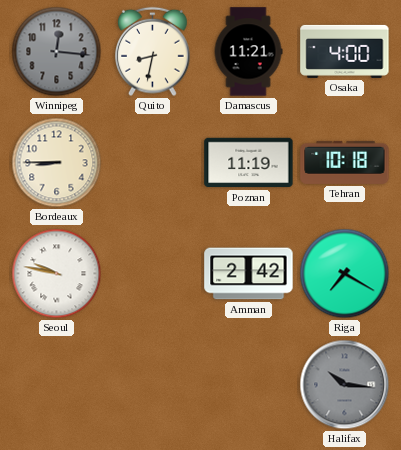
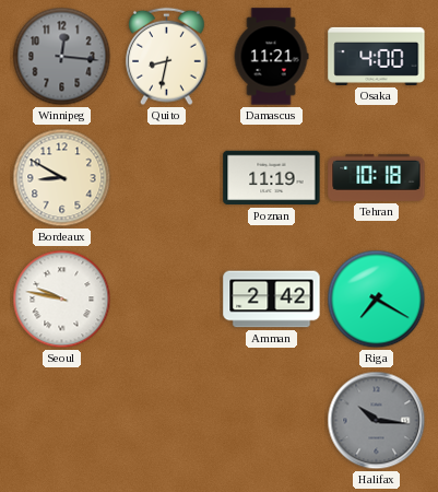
Bordeaux: 8:45 -> 8:50 (62, 178)
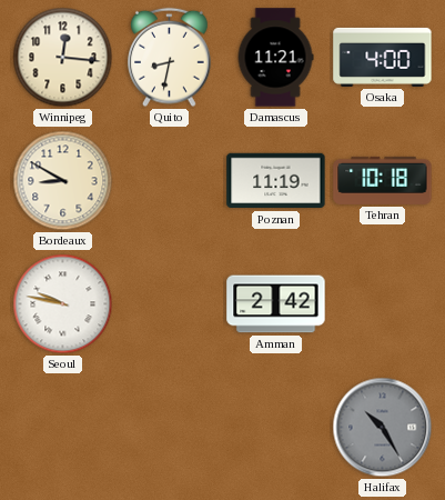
Winnipeg dial: grey -> cream (63, 58)
Riga: 7:20 -> none (377, 300)
Halifax: 10:16 -> 10:25 (383, 428)
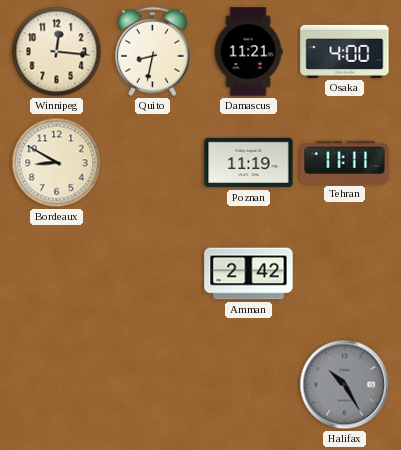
Tehran: 10:18 -> 11:11 (345, 162)
Seoul: 9:47 -> none (63, 304)
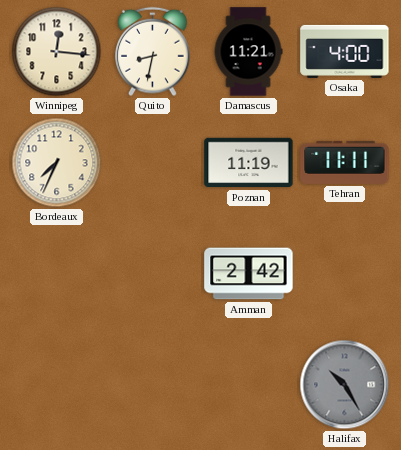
Bordeaux: 8:50 -> 7:34 (57, 163)
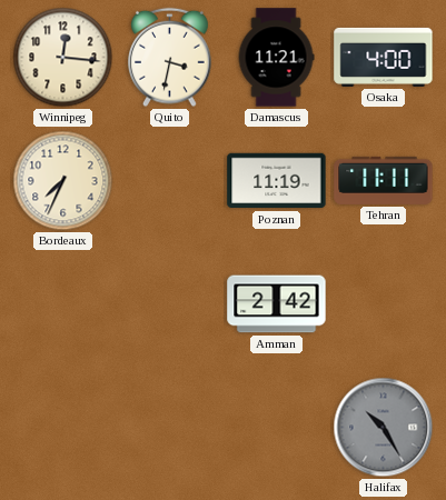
Quito: 8:32 -> 3:32 (170, 58)
